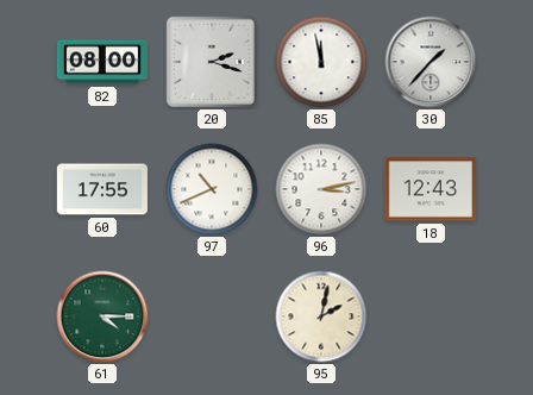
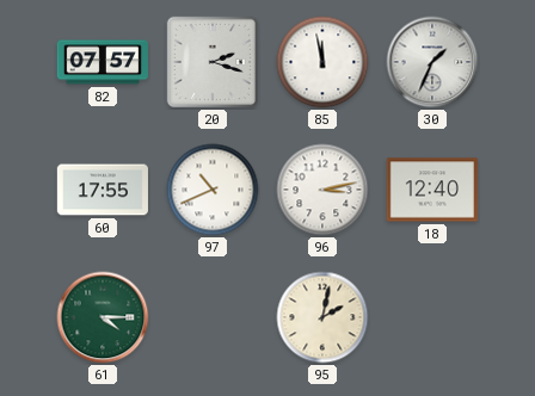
82: 08:00 -> 07:57 (102, 62)
30: 1:37 -> 1:34 (432, 62)
18: 12:43 -> 12:40 (432, 190)
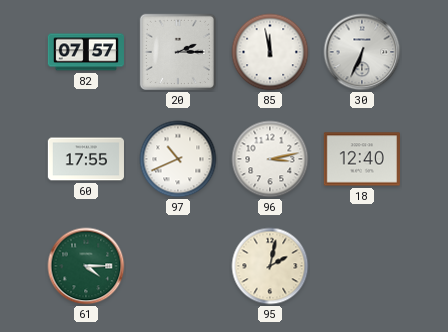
20: 2:18 -> 2:15 (178, 52)
30: 1:34 -> 6:34 (362, 52)
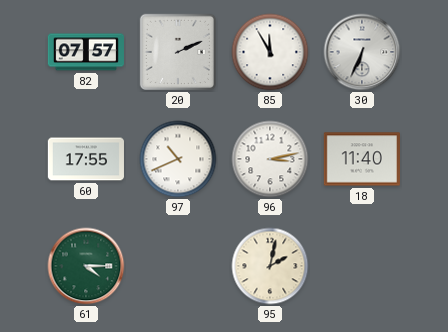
20: 2:15 -> 2:11 (178, 52)
85: 11:58 -> 11:55 (270, 52)
18: 12:40 -> 11:40 (362, 159)
